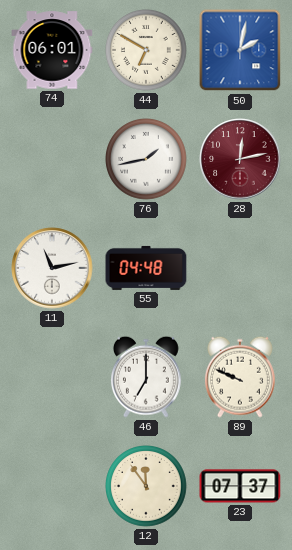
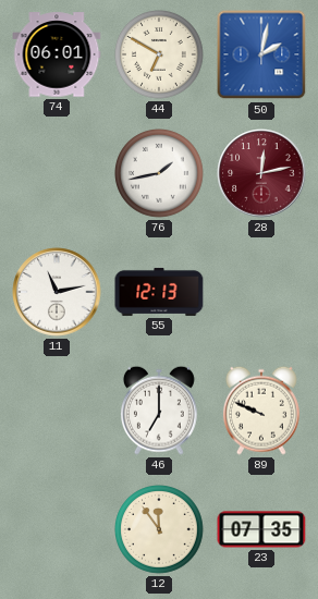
55: 04:48 -> 12:13 (159, 292)
23: 07:37 -> 07:35 (261, 529)
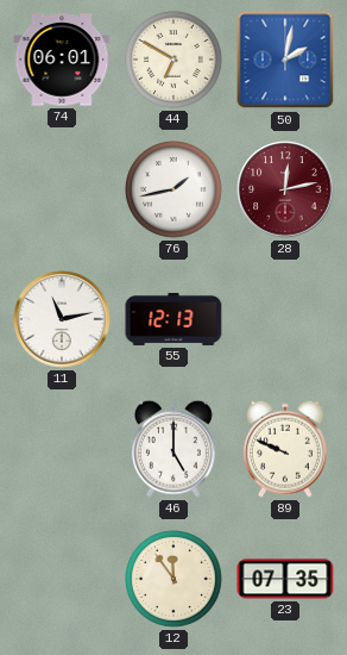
46: 7:00 -> 5:00 (173, 449)
